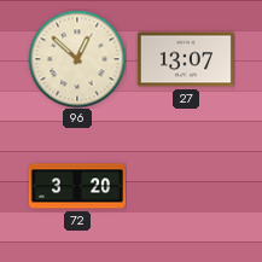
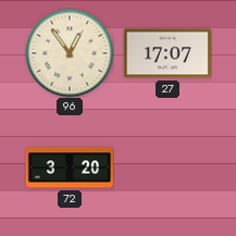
96: 12:52 -> 12:54 (70, 53)
27: 13:07 -> 17:07 (167, 53)
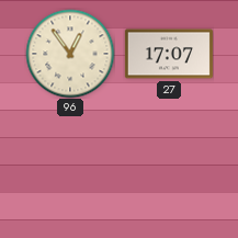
72: 3:20 -> none (70, 167)
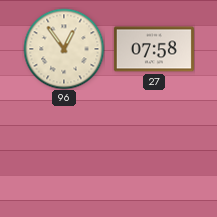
27: 17:07 -> 07:58 (154, 49)
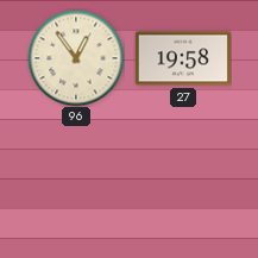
27: 07:58 -> 19:58 (183, 58)
